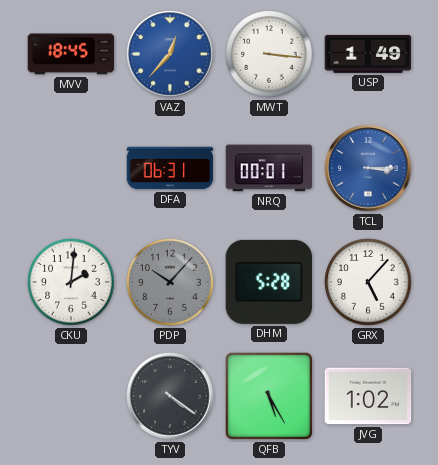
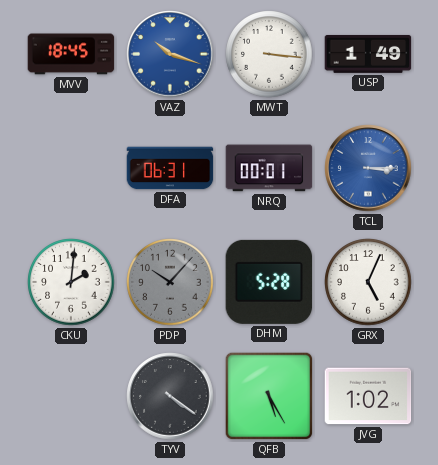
VAZ: 12:37 -> 10:18 (170, 54)
GRX: 5:07 -> 5:04 (368, 282)
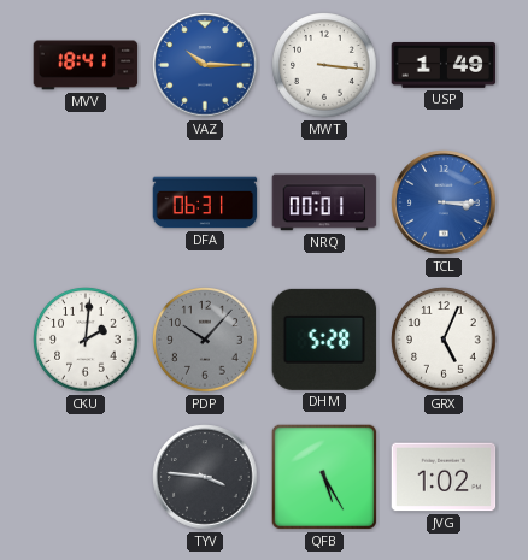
MVV: 18:45 -> 18:41 (86, 65)
VAZ: 10:18 -> 10:15 (205, 65)
TYV: 4:21 -> 3:46 (205, 477)
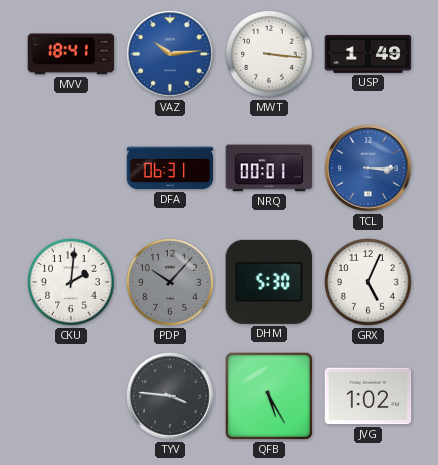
VAZ: 10:15 -> 10:14 (170, 54)
DHM: 5:28 -> 5:30 (269, 282)
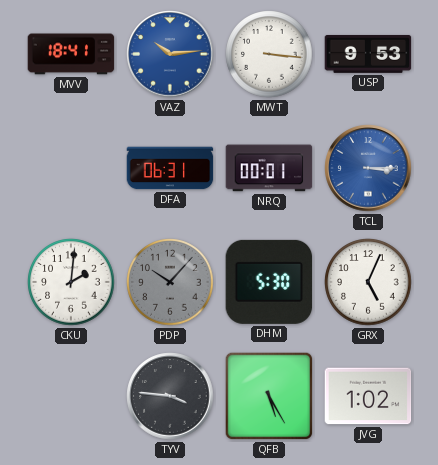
USP: 1:49 -> 9:53 (368, 54)
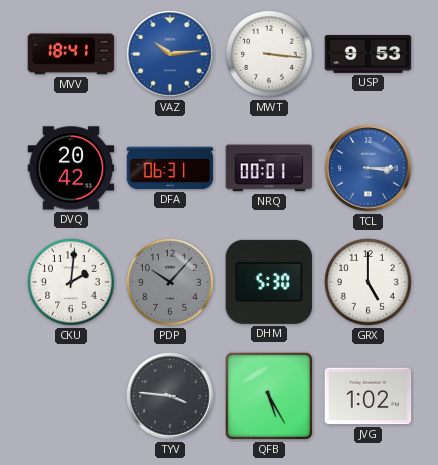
DVQ: none -> 20:42 (71, 168)
GRX: 5:04 -> 5:00 (368, 282)
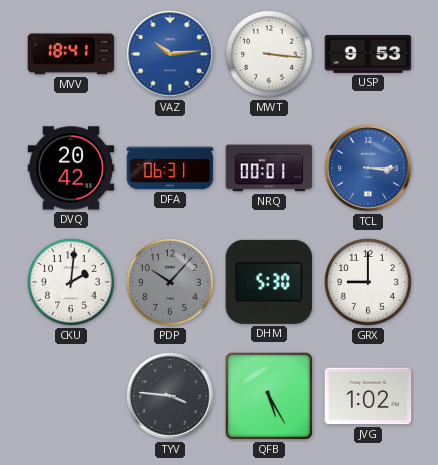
GRX: 5:00 -> 9:00 (368, 282)
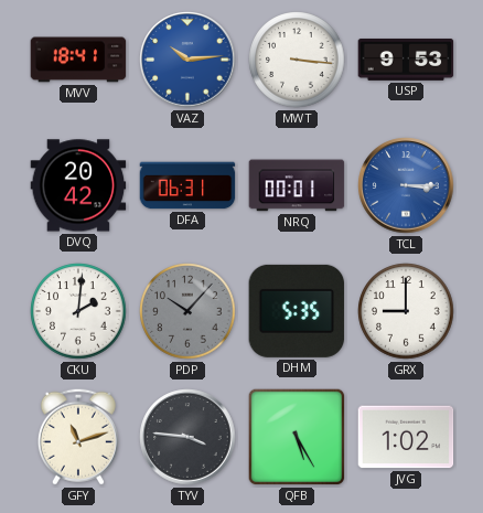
DHM: 5:30 -> 5:35 (297, 311)
GFY: none -> 11:12 (78, 437)
